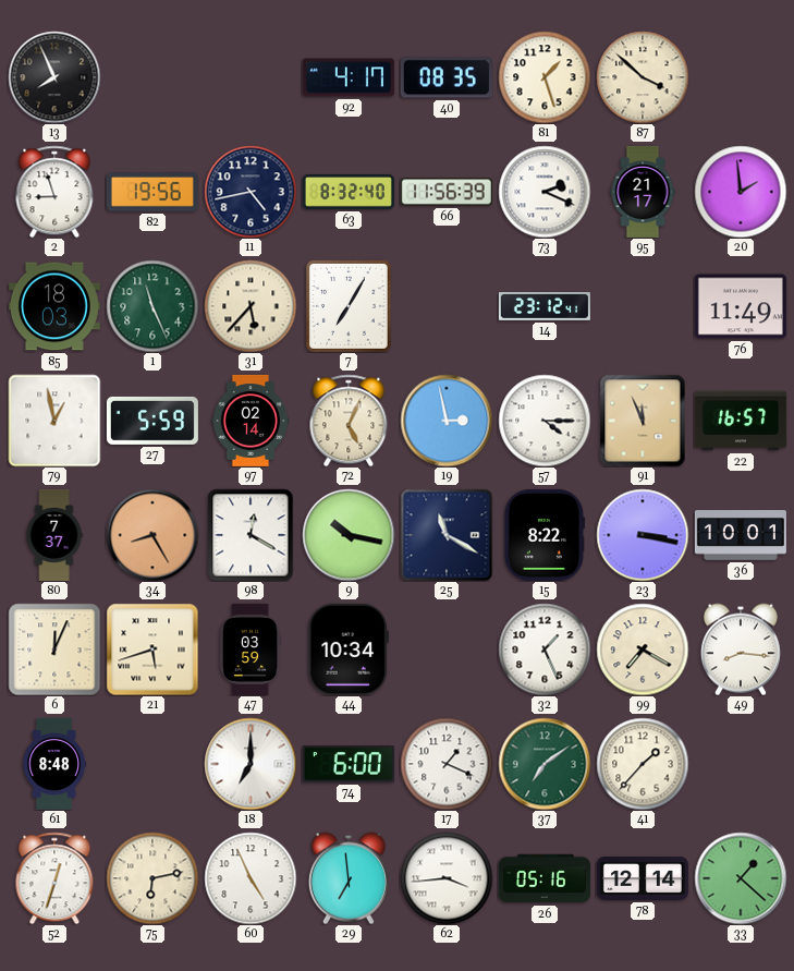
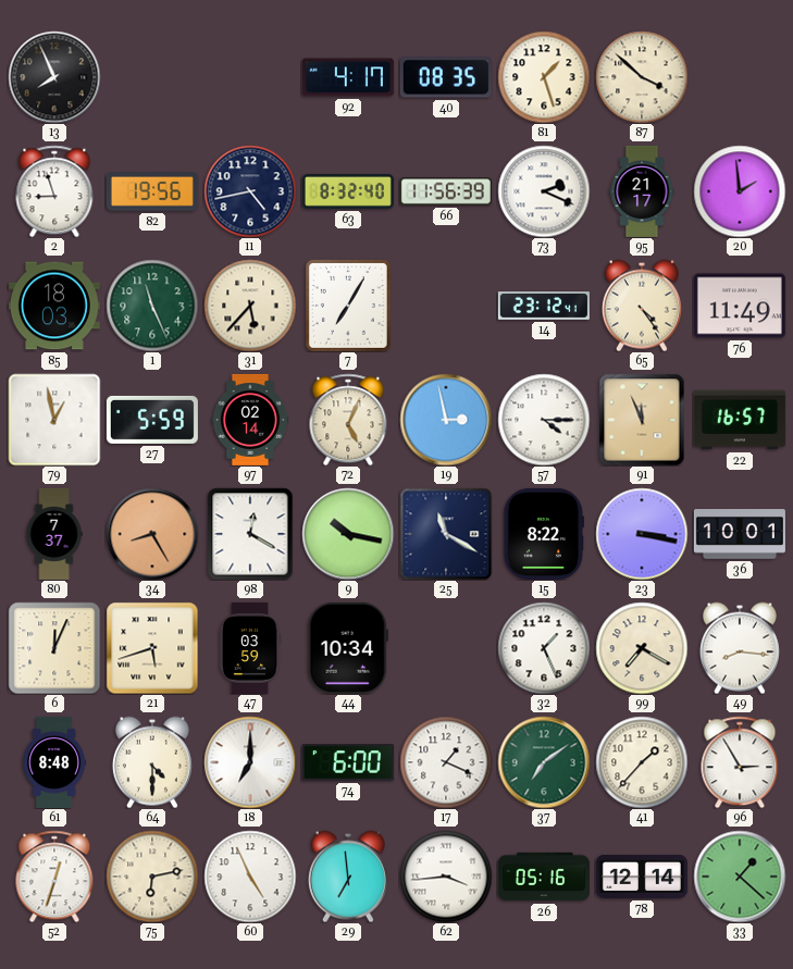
65: none -> 4:24 (642, 306)
64: none -> 4:30 (152, 762)
96: none -> 2:55 (740, 762)
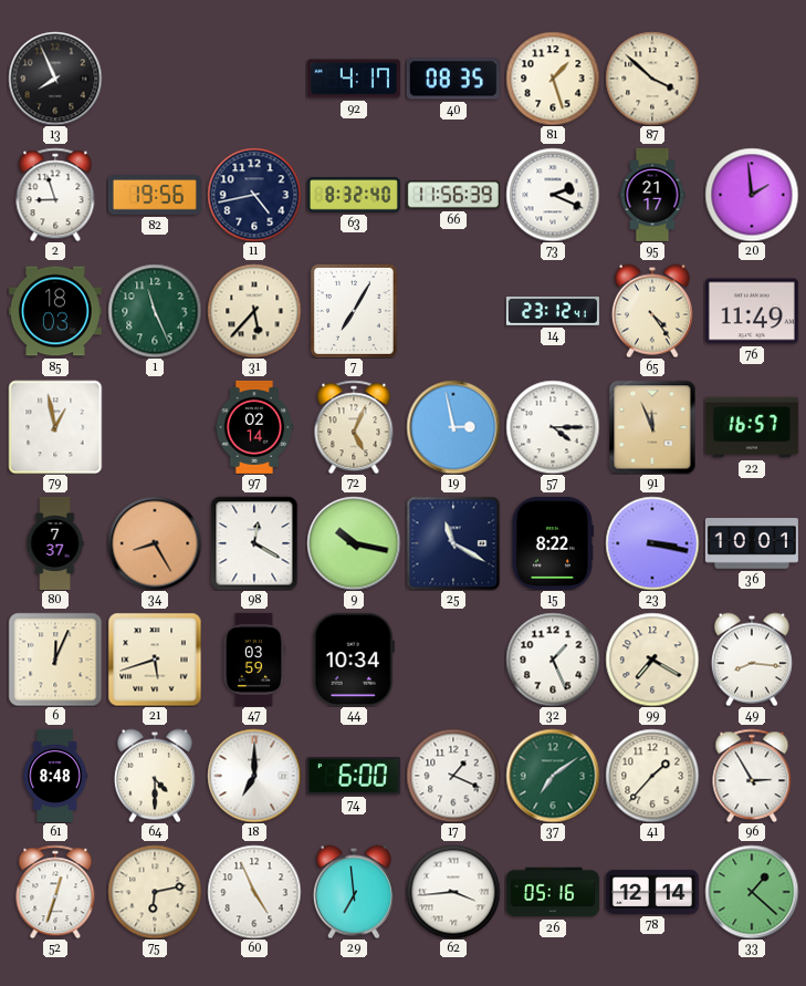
27: 5:59 -> none (152, 420)
